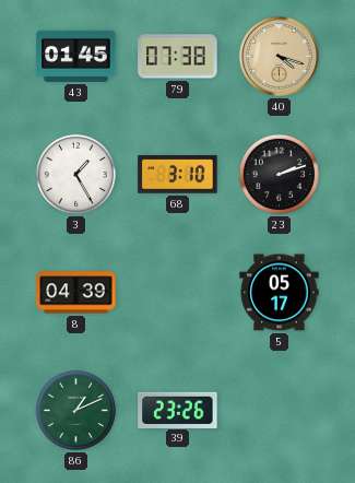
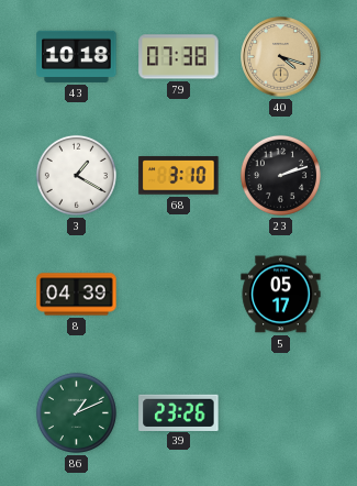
43: 01:45 -> 10:18 (77, 56)
3: 1:25 -> 1:20 (76, 175)
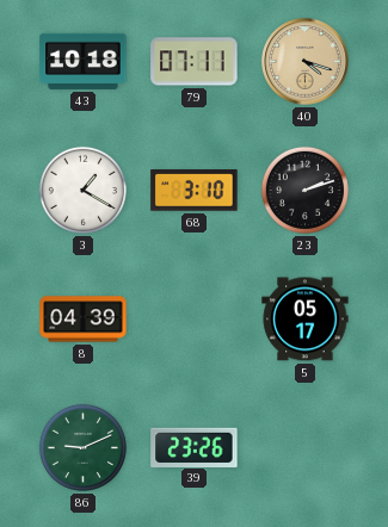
79: 07:38 -> 07:11 (195, 62)
86: 1:11 -> 9:11 (82, 447)
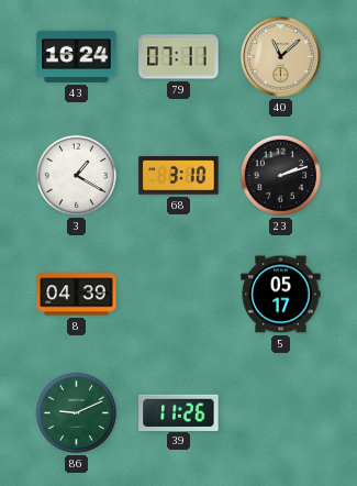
43: 10:18 -> 16:24 (77, 56)
40: 4:18 -> 11:08 (281, 57)
39: 23:26 -> 11:26 (179, 412)
